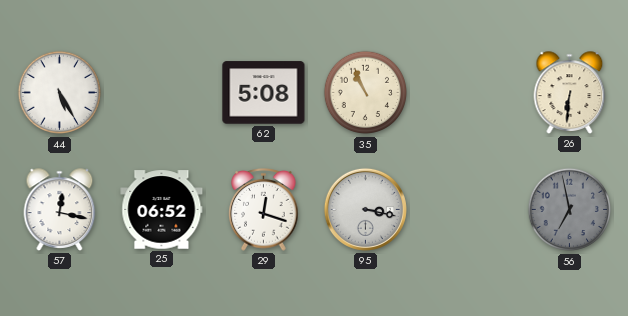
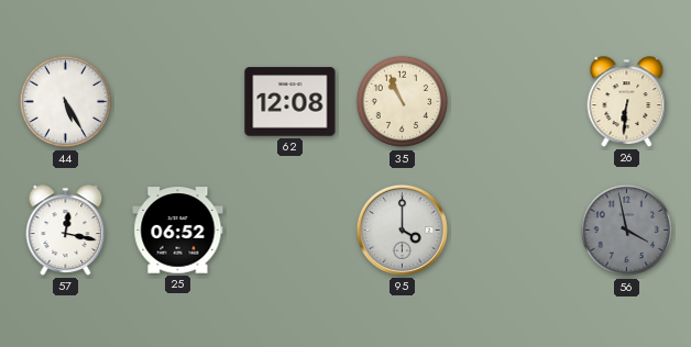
62: 5:08 -> 12:08 (290, 102)
29: 12:18 -> none (264, 210)
95: 3:17 -> 4:00 (402, 230)
56: 6:58 -> 3:58 (627, 231)
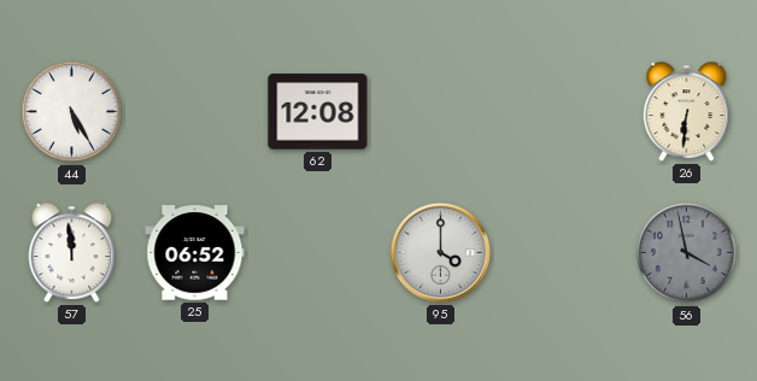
35: 10:56 -> none (403, 102)
57: 12:17 -> 11:59 (72, 253)
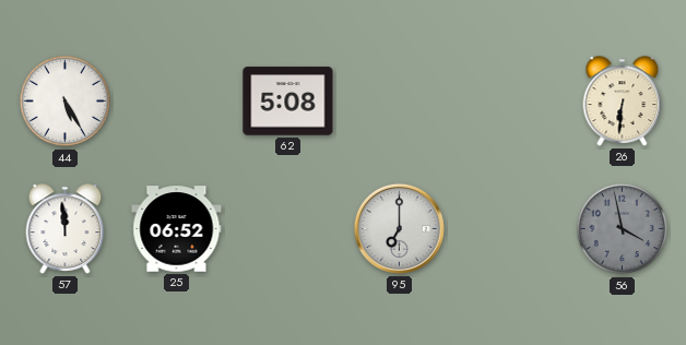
62: 12:08 -> 5:08 (288, 102)
95: 4:00 -> 7:00 (399, 228)
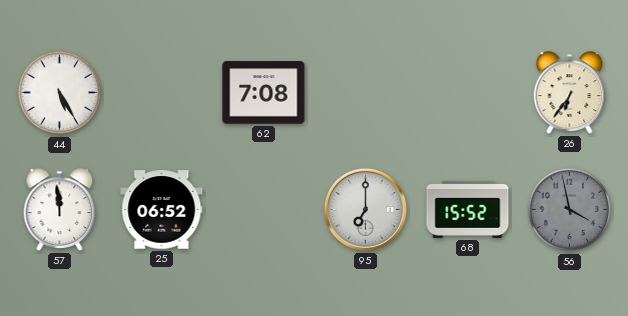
62: 5:08 -> 7:08 (264, 93)
26: 6:31 -> 6:36 (570, 93)
68: none -> 15:52 (468, 209)
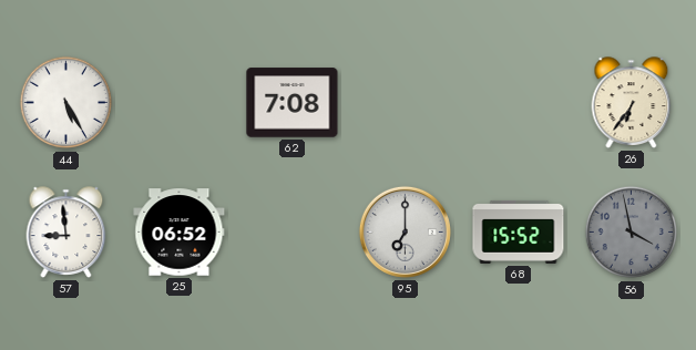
57: 11:59 -> 8:59 (66, 233)
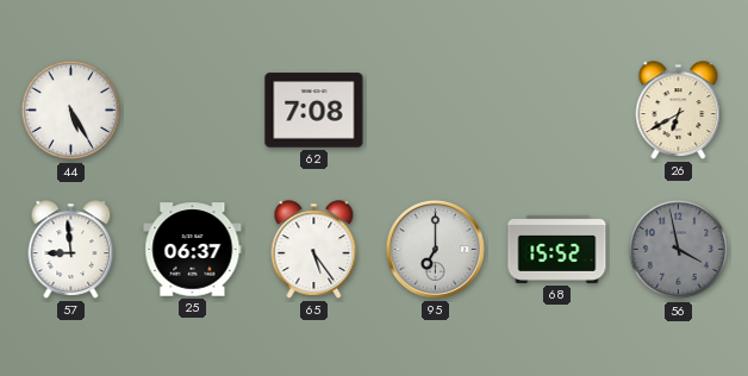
26: 6:36 -> 6:40 (679, 111)
25: 06:52 -> 06:37 (193, 250)
65: none -> 5:24 (314, 250)
